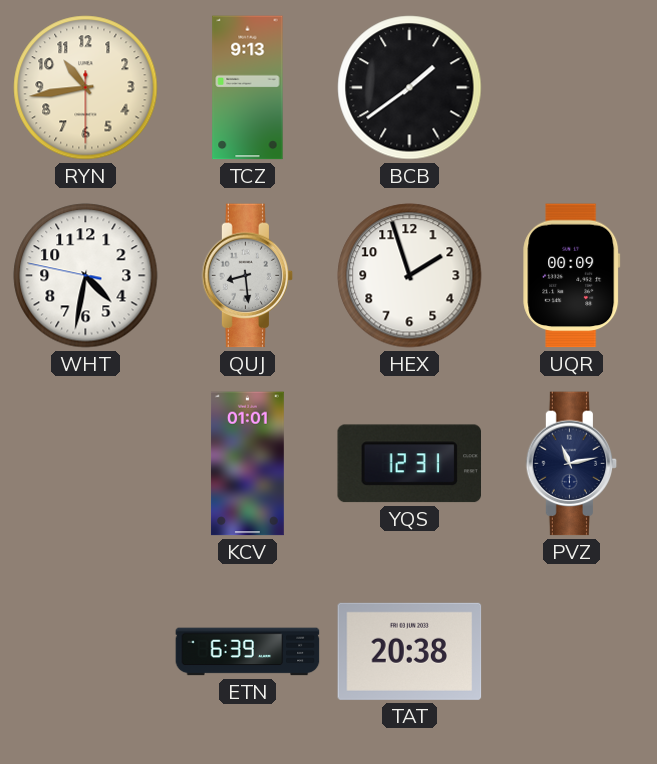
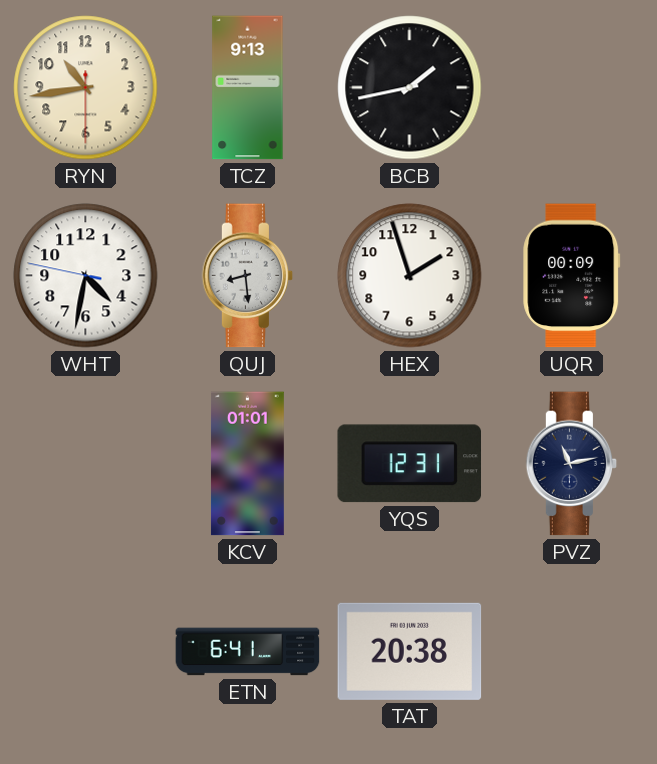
BCB: 1:39 -> 1:43 (410, 88)
ETN: 6:39 -> 6:41 (248, 652)
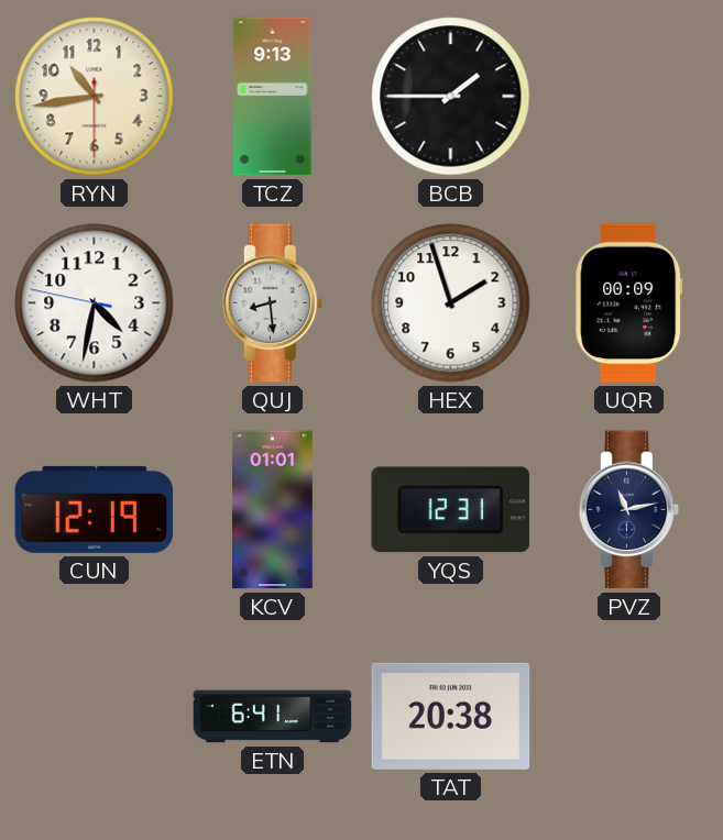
BCB: 1:43 -> 1:45 (451, 97)
CUN: none -> 12:19 (95, 509)
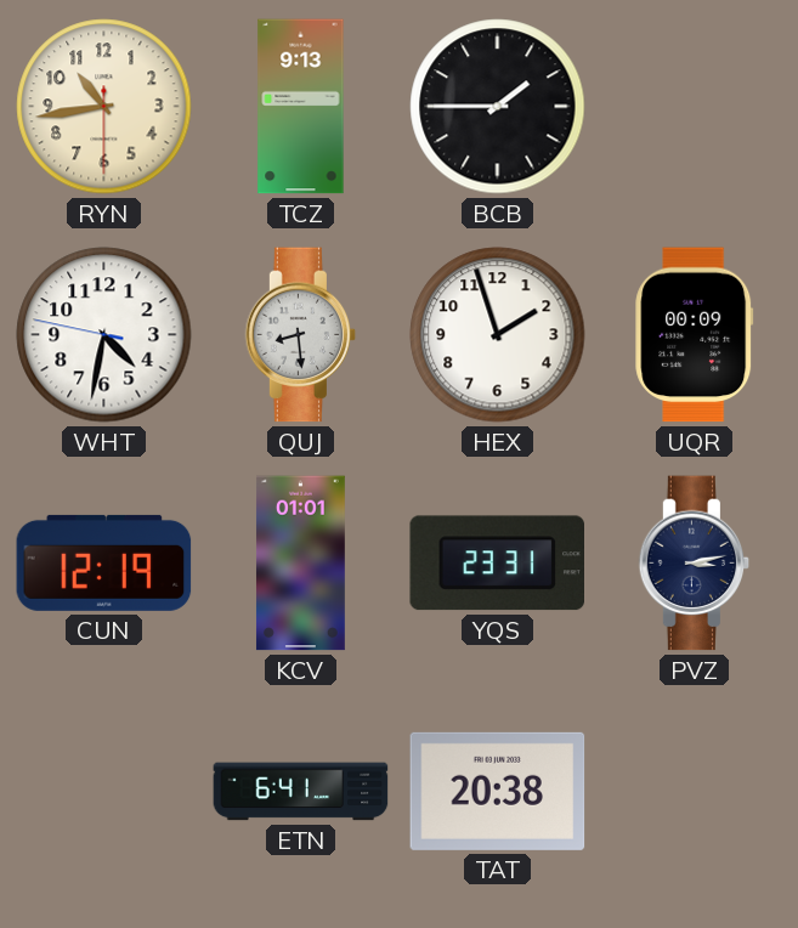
YQS: 12:31 -> 23:31 (498, 564)
PVZ: 11:13 -> 3:13 (695, 564)
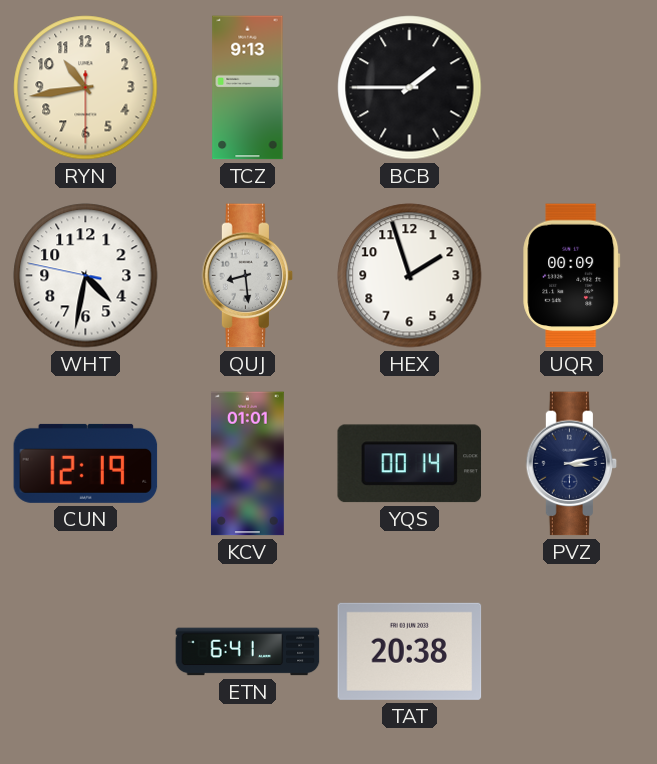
YQS: 23:31 -> 00:14 (410, 464)
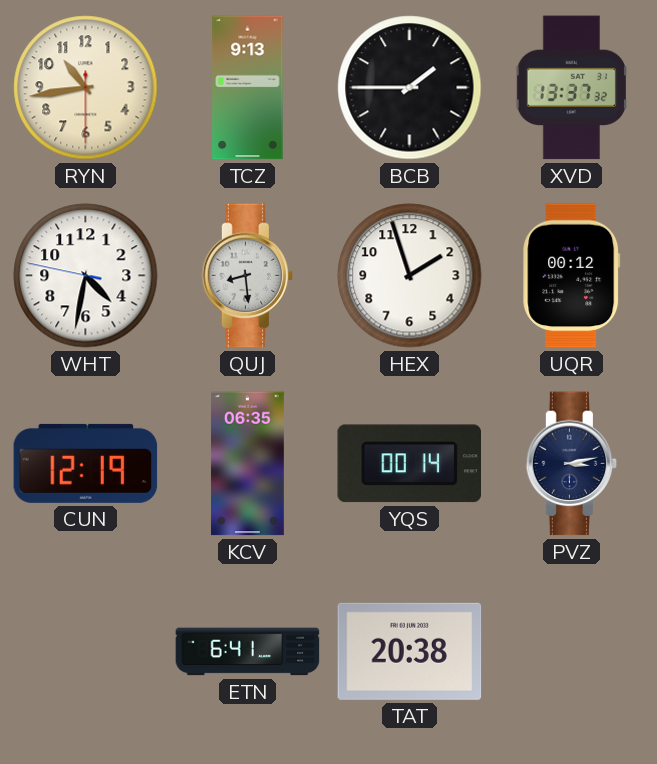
XVD: none -> 13:37 (571, 88)
UQR: 00:09 -> 00:12 (572, 276)
KCV: 01:01 -> 06:35 (247, 464)
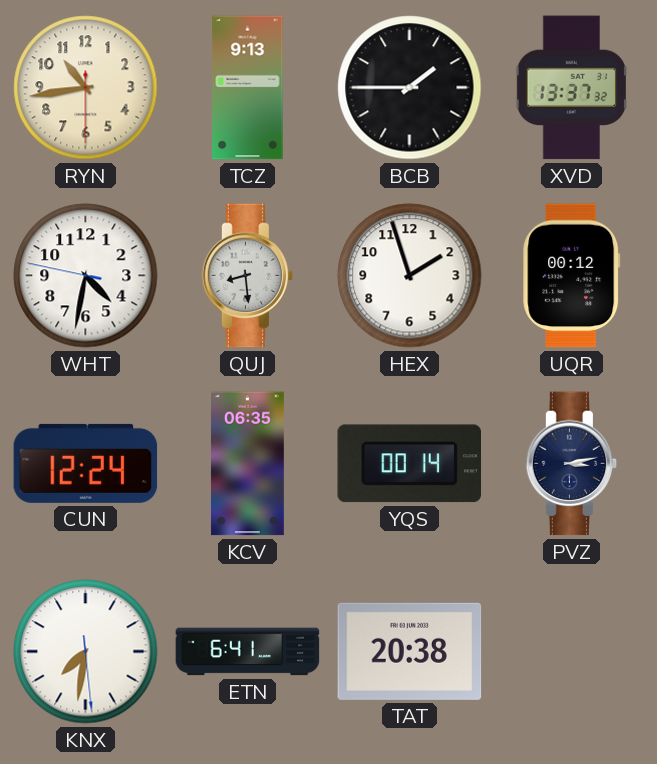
CUN: 12:19 -> 12:24 (86, 463)
KNX: none -> 7:31 (86, 652)
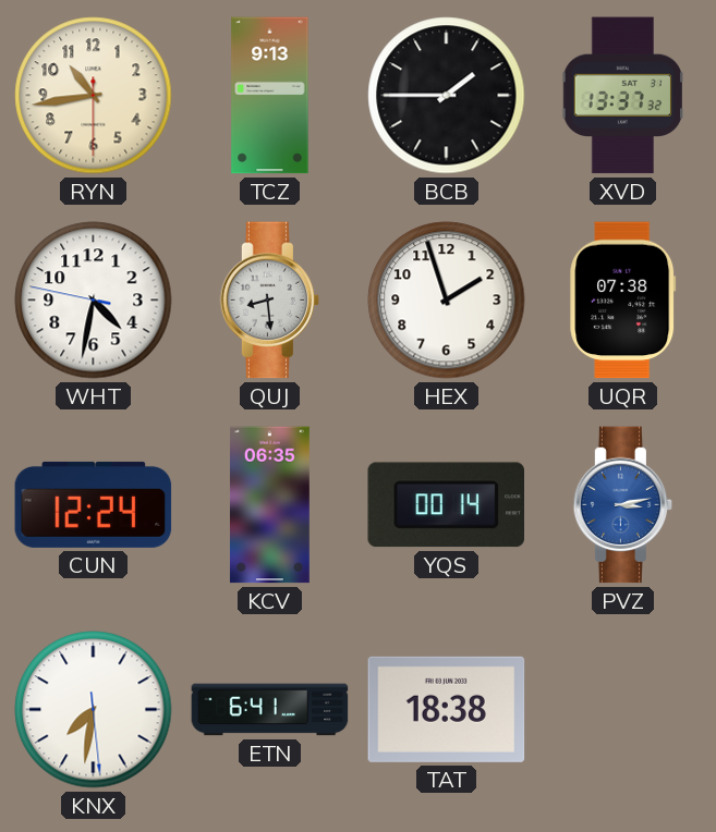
UQR: 00:12 -> 07:38 (623, 301)
PVZ dial: navy -> blue (623, 505)
TAT: 20:38 -> 18:38 (447, 709)
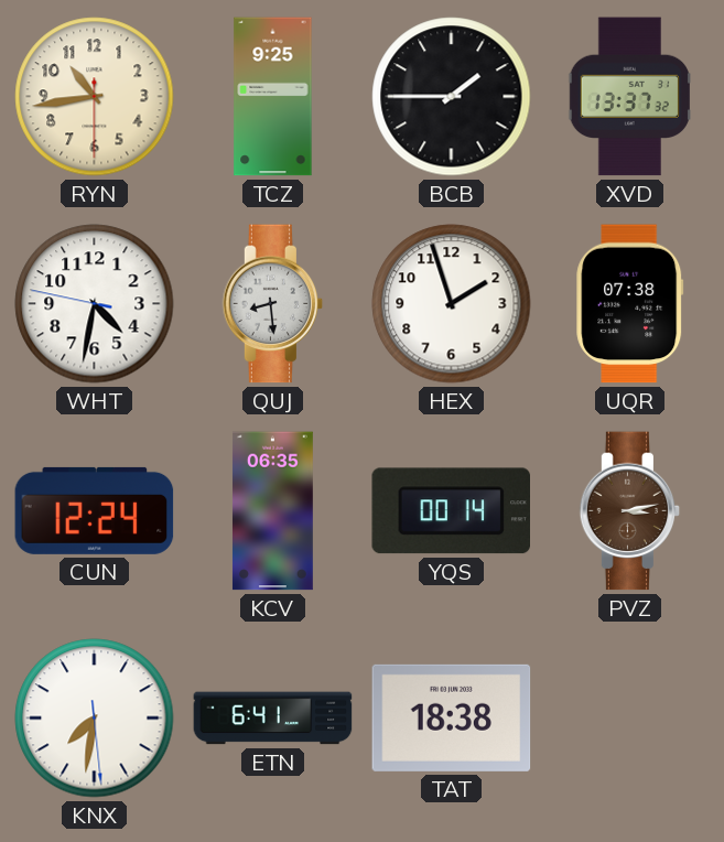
TCZ: 9:13 -> 9:25 (273, 97)
PVZ dial: blue -> brown (630, 511)
